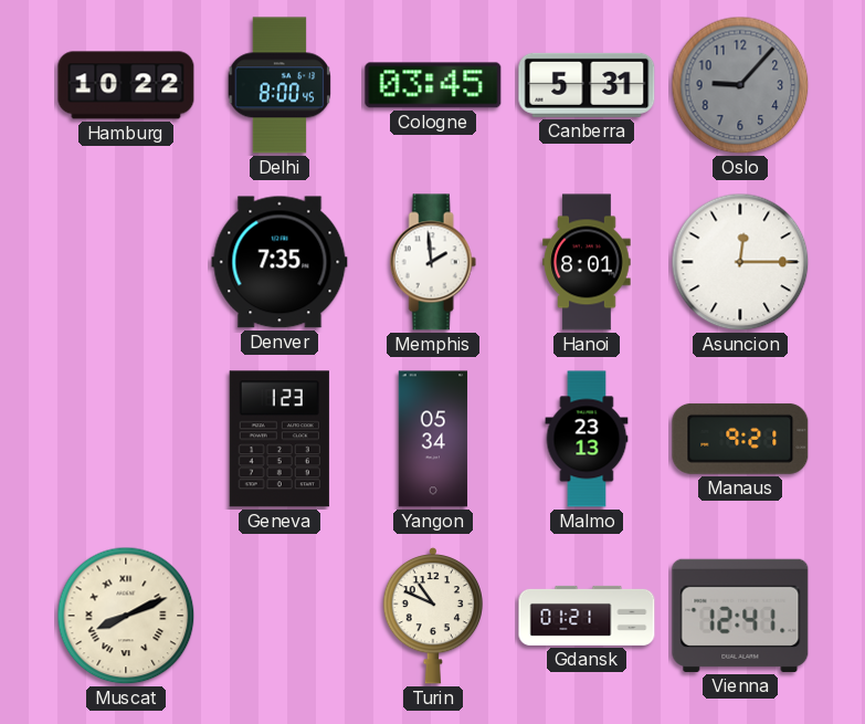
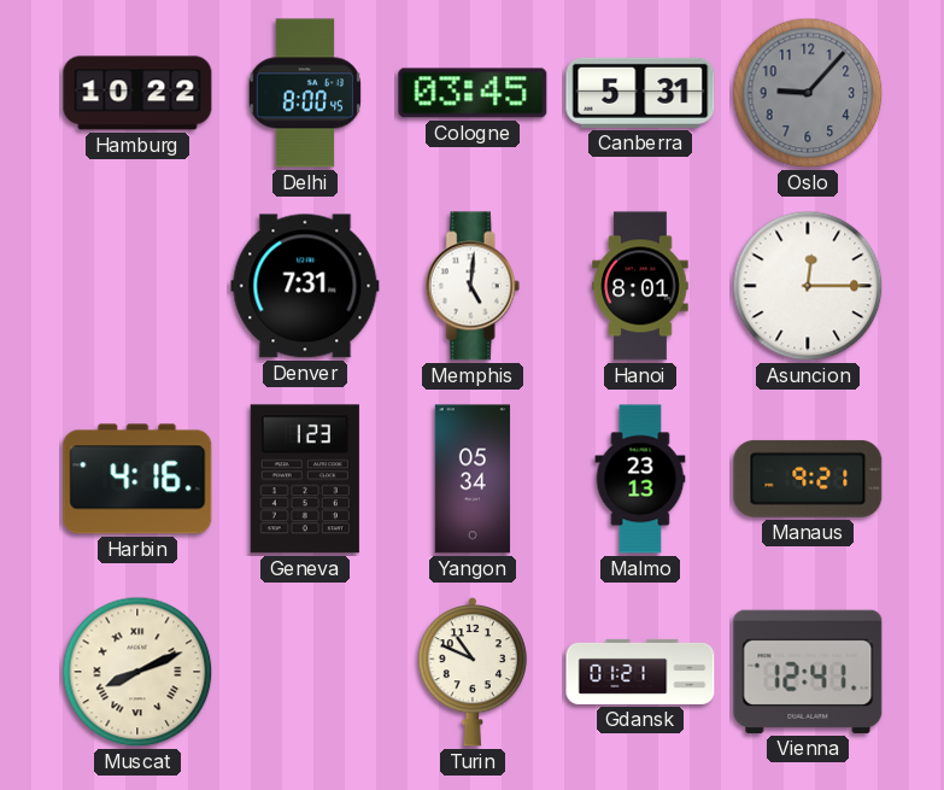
Denver: 7:35 -> 7:31 (305, 286)
Memphis: 1:59 -> 5:01 (473, 286)
Harbin: none -> 4:16 (137, 479)
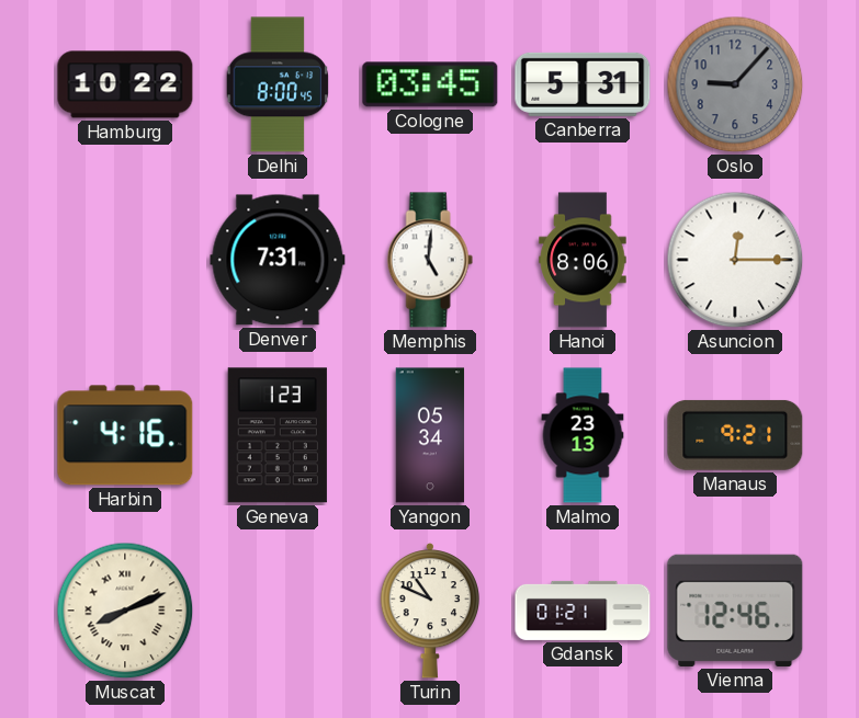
Hanoi: 8:01 -> 8:06 (583, 260)
Vienna: 12:41 -> 12:46 (735, 611)
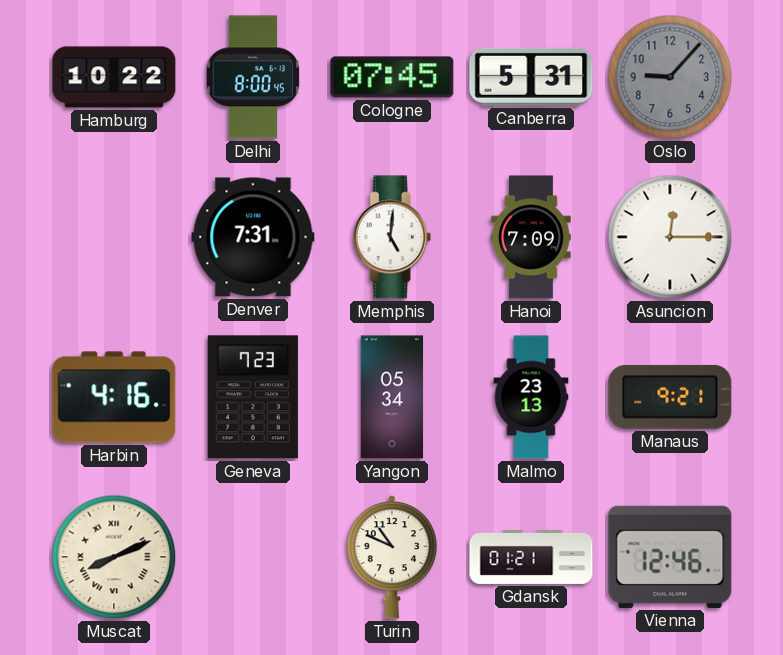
Cologne: 03:45 -> 07:45 (392, 77)
Hanoi: 8:06 -> 7:09 (531, 237)
Geneva: 1:23 -> 7:23 (253, 397)
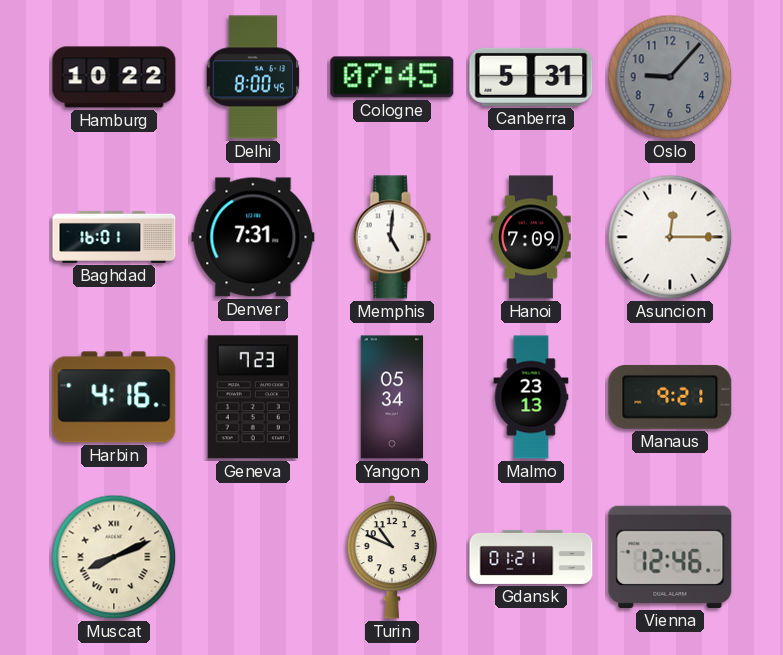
Baghdad: none -> 16:01 (114, 237)
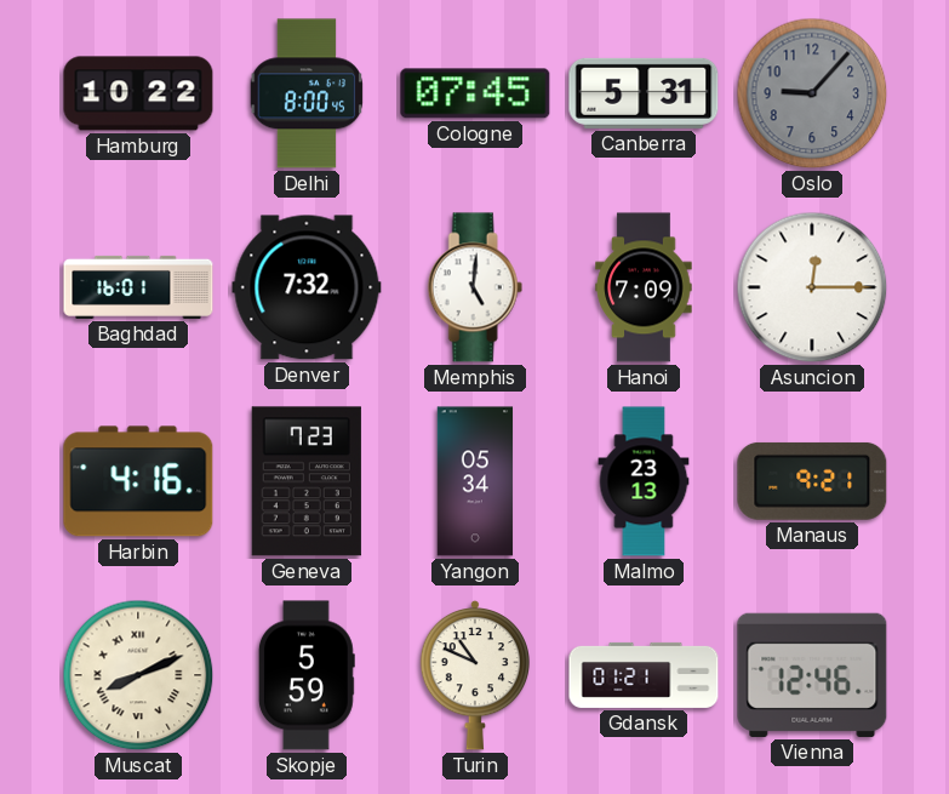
Denver: 7:31 -> 7:32 (307, 287)
Skopje: none -> 5:59 (307, 675)
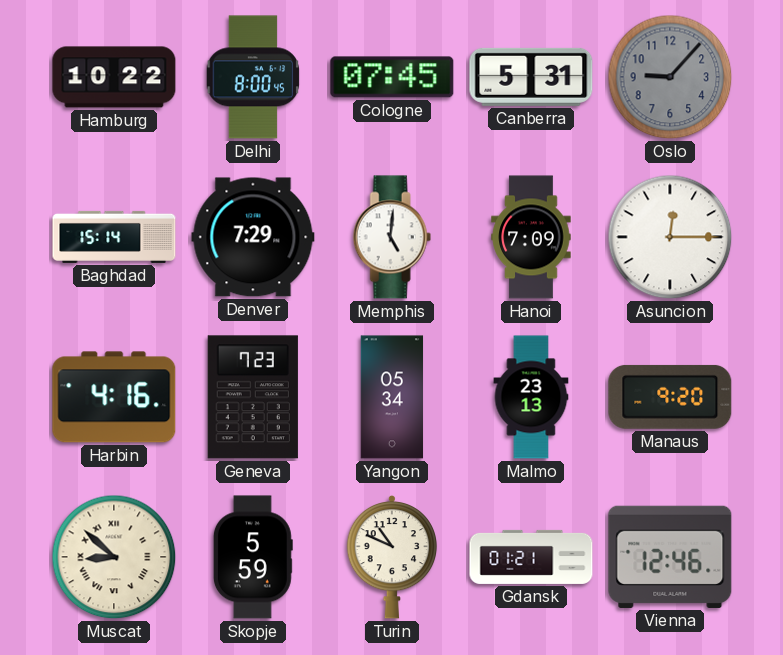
Baghdad: 16:01 -> 15:14 (114, 237)
Denver: 7:32 -> 7:29 (253, 237)
Manaus: 9:21 -> 9:20 (670, 397)
Muscat: 8:11 -> 8:52 (114, 557)
